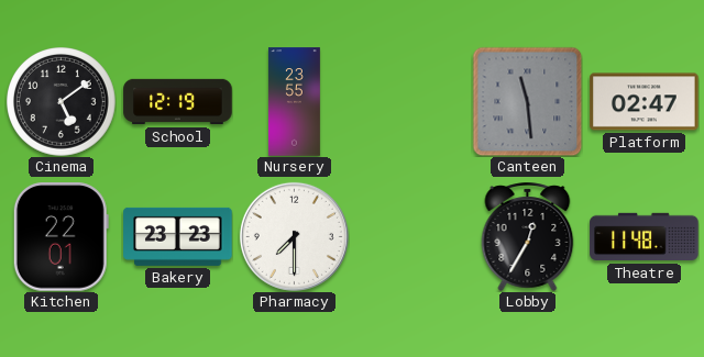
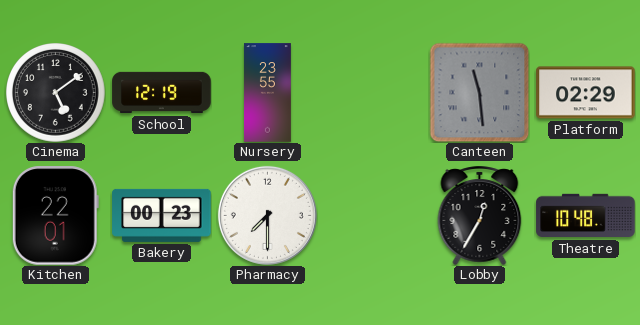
Platform: 02:47 -> 02:29 (586, 93)
Bakery: 23:23 -> 00:23 (162, 215)
Theatre: 11:48 -> 10:48 (586, 216)
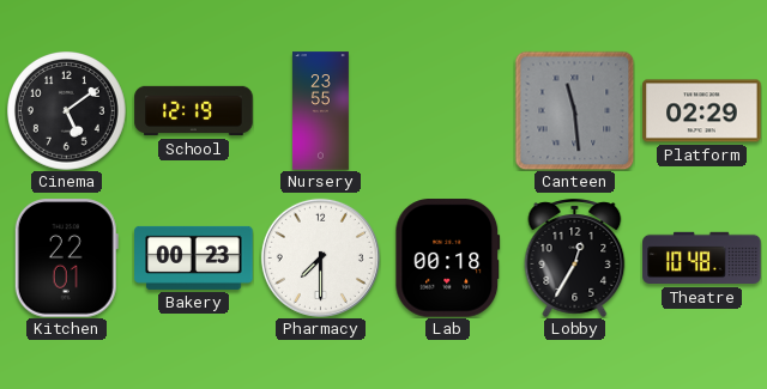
Lab: none -> 00:18 (448, 259)
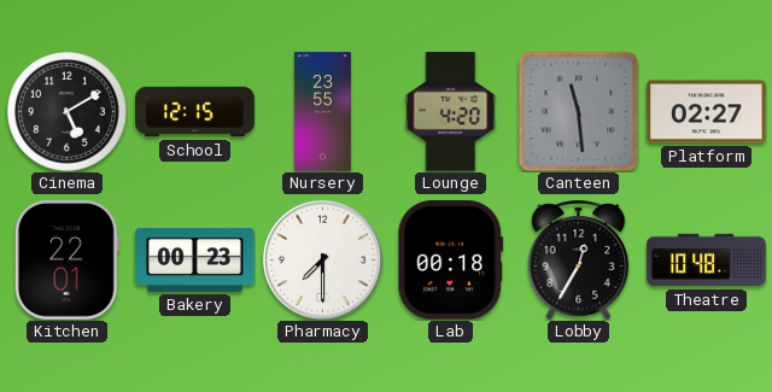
Cinema: 5:09 -> 5:10 (68, 112)
School: 12:19 -> 12:15 (195, 112)
Lounge: none -> 4:20 (451, 112)
Platform: 02:29 -> 02:27 (707, 112)
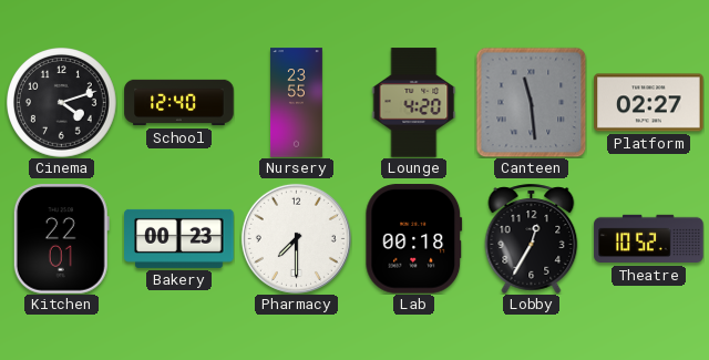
Cinema: 5:10 -> 4:12 (62, 103)
School: 12:15 -> 12:40 (179, 103)
Theatre: 10:48 -> 10:52 (649, 239)
